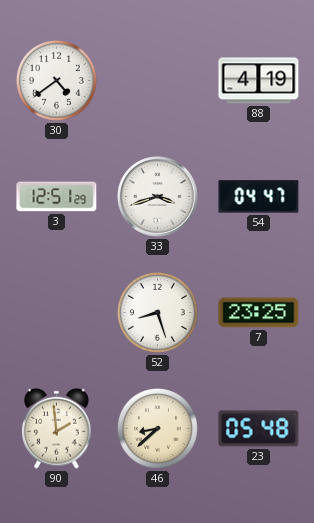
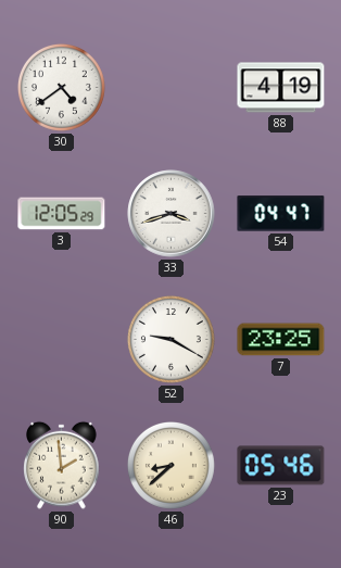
3: 12:51 -> 12:05 (62, 214)
52: 8:27 -> 9:20 (171, 339)
23: 05:48 -> 05:46 (281, 466)
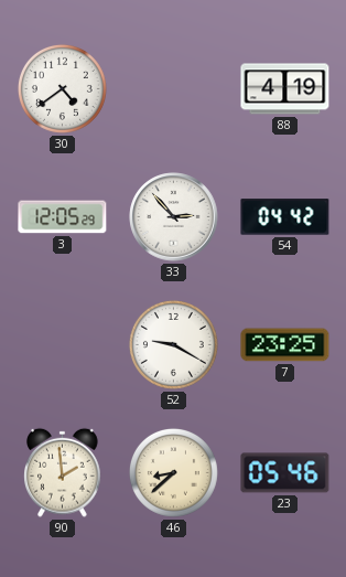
33: 3:42 -> 2:53 (174, 217)
54: 04:47 -> 04:42 (285, 217)
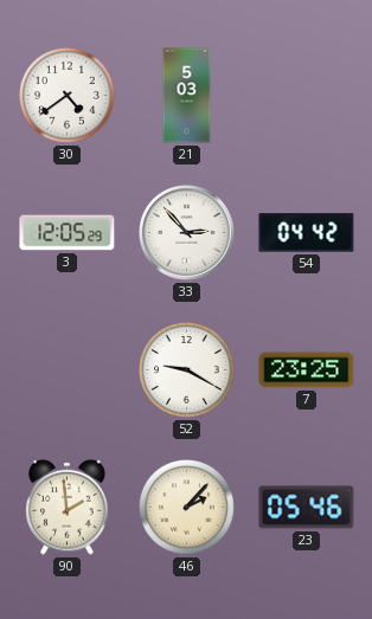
21: none -> 5:03 (187, 96)
88: 4:19 -> none (285, 89)
46: 8:38 -> 2:07 (186, 507)
